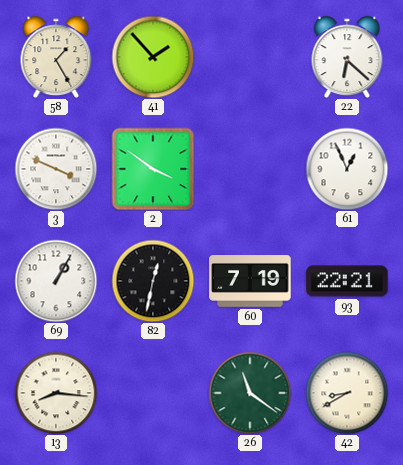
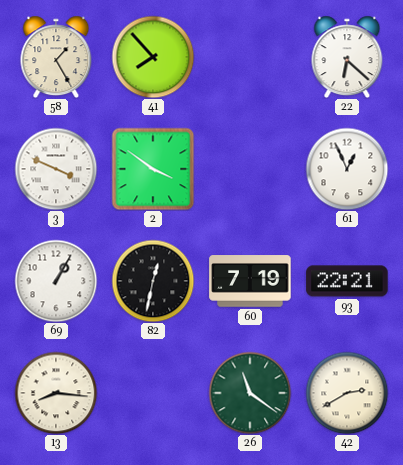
41: 1:53 -> 7:53 (153, 57)
42: 8:40 -> 2:40 (347, 393)
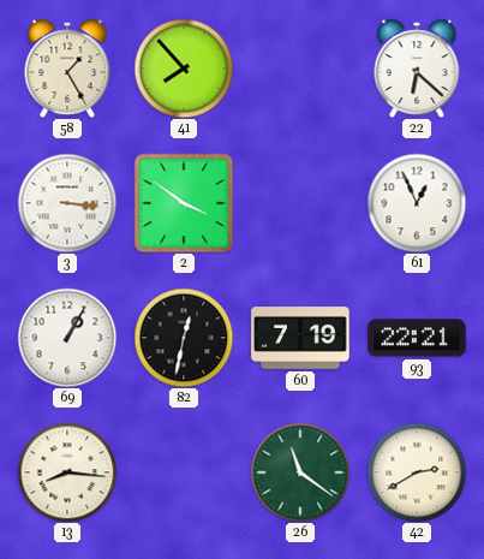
3: 3:49 -> 3:16 (67, 203)
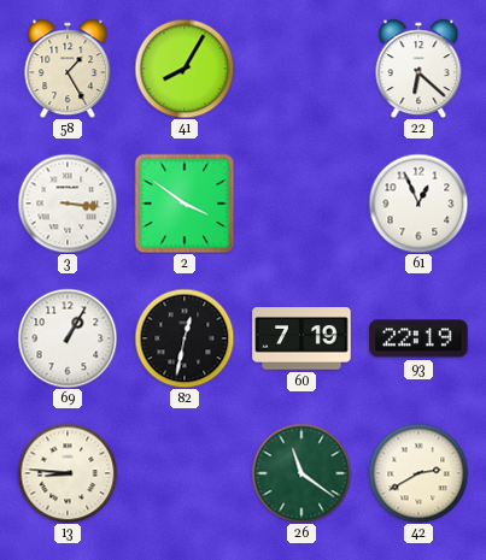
41: 7:53 -> 8:05 (185, 69)
93: 22:21 -> 22:19 (418, 338)
13: 8:16 -> 8:46 (68, 473)
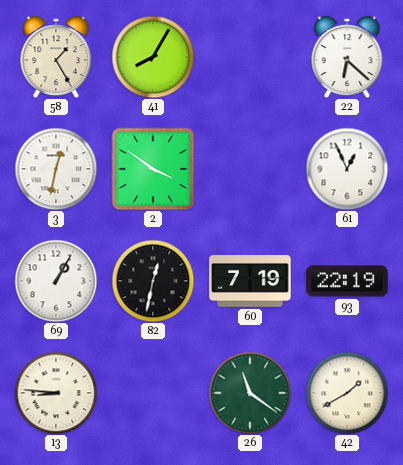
3: 3:16 -> 12:32 (56, 169)
42: 2:40 -> 1:40 (347, 393)
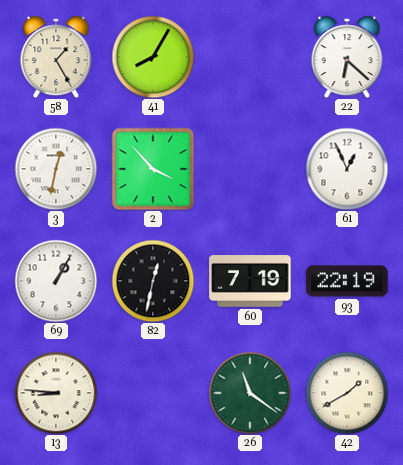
2: 3:51 -> 3:53 (153, 169)
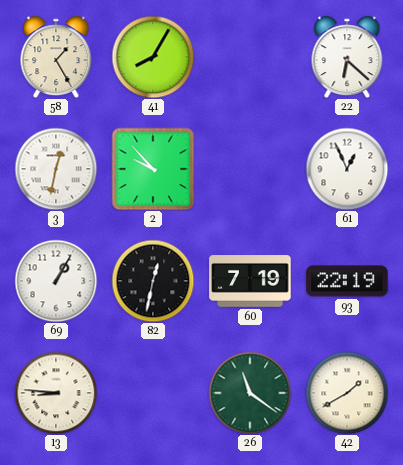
2: 3:53 -> 9:53 (153, 169)
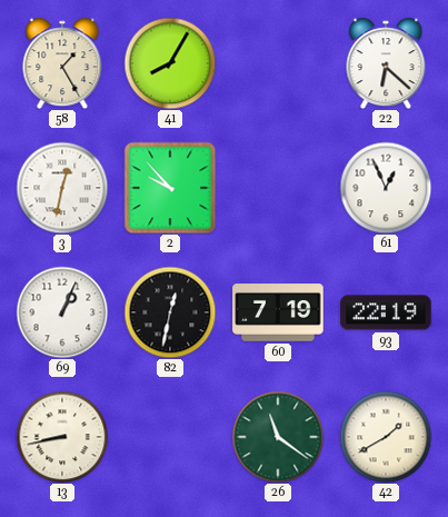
69: 1:05 -> 1:04 (62, 312)
13: 8:46 -> 8:43 (62, 437)
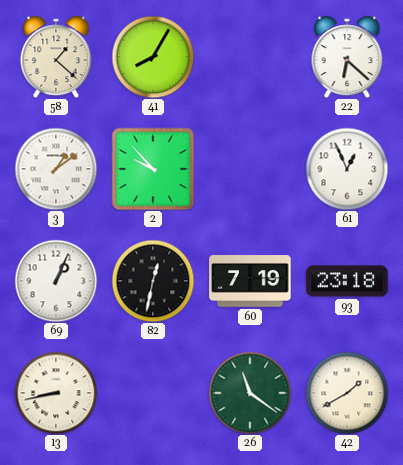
58: 1:25 -> 1:22 (56, 57)
3: 12:32 -> 1:09 (56, 169)
93: 22:19 -> 23:18 (347, 281)
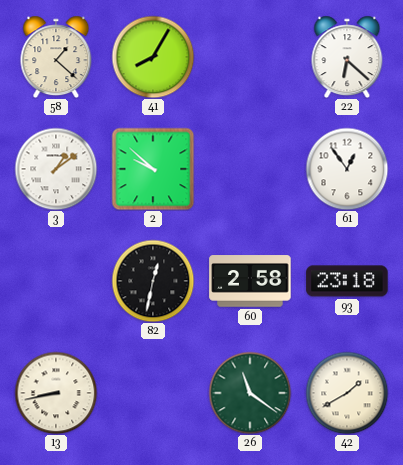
2: 9:53 -> 9:52 (153, 169)
61: 12:56 -> 12:54 (347, 169)
69: 1:04 -> none (56, 281)
60: 7:19 -> 2:58 (250, 281)
